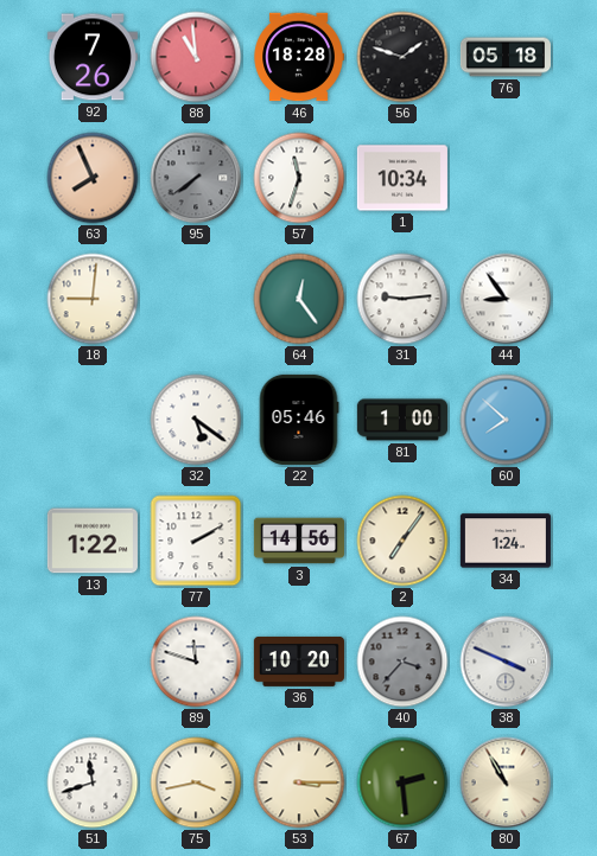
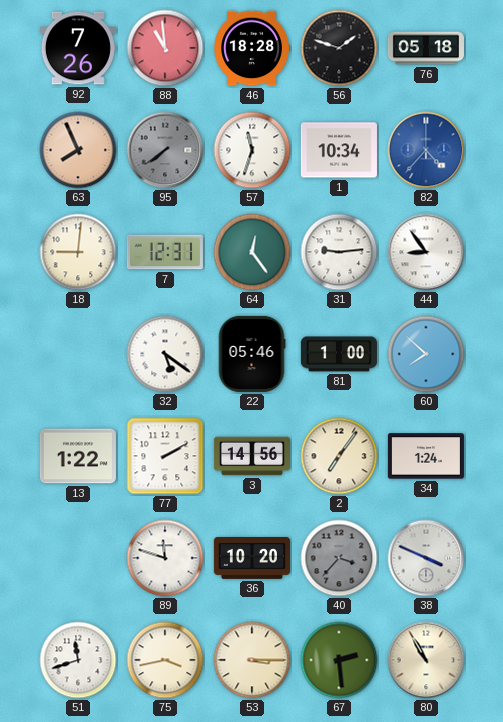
82: none -> 4:37 (426, 150)
7: none -> 12:31 (165, 252)
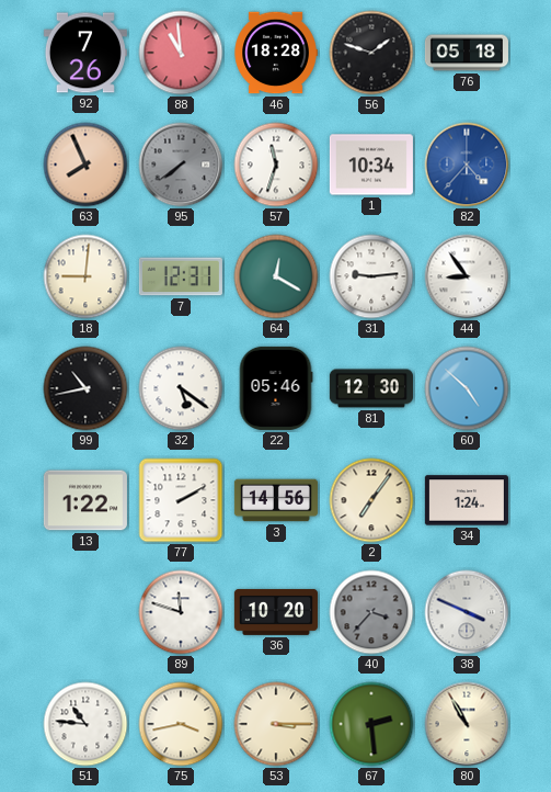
64: 12:24 -> 12:20 (276, 276)
99: none -> 10:43 (85, 388)
81: 1:00 -> 12:30 (371, 388)
60: 7:52 -> 4:52 (467, 388)
51: 11:42 -> 10:46 (85, 724)
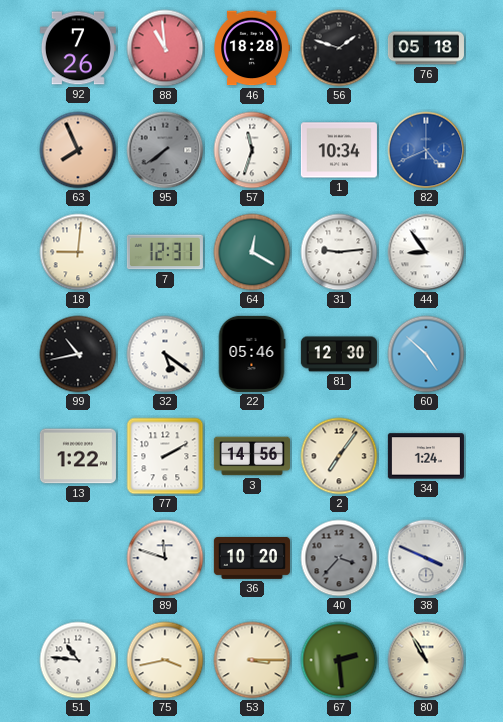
82: 4:37 -> 4:41 (426, 150)
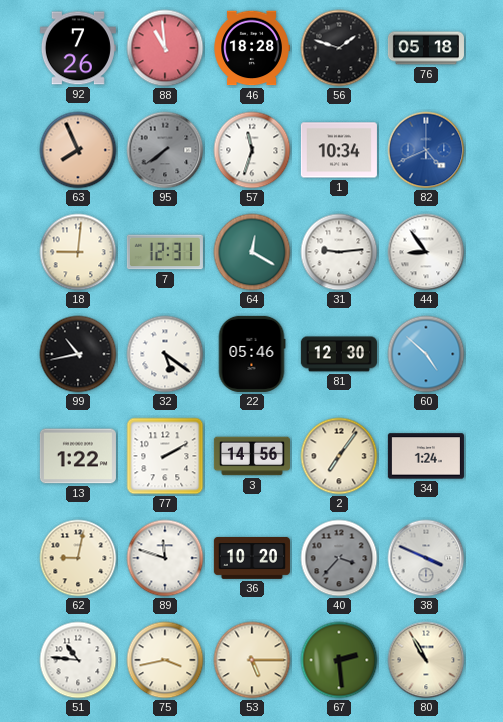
62: none -> 9:02 (78, 558)
53: 3:15 -> 5:15 (252, 660)
